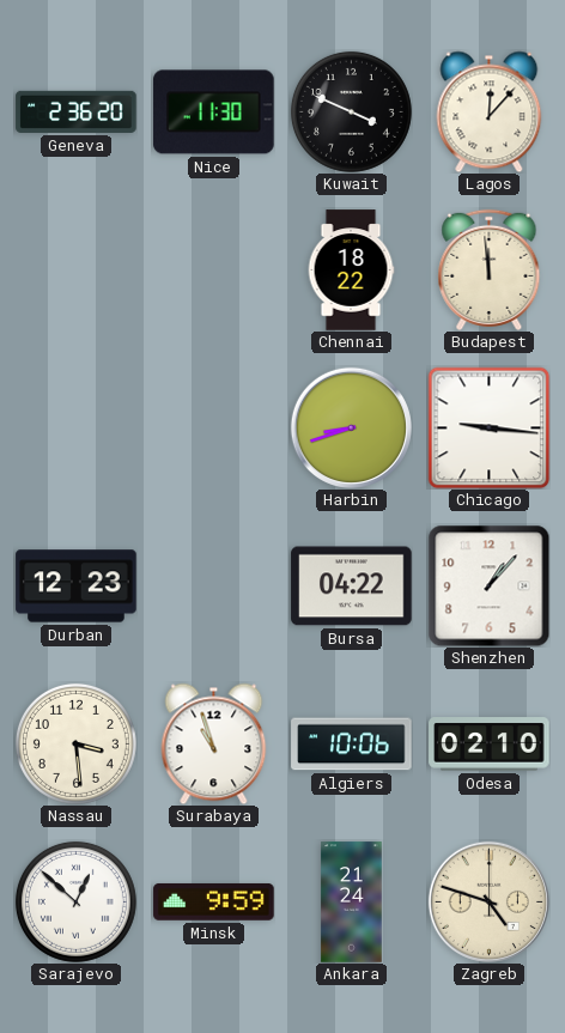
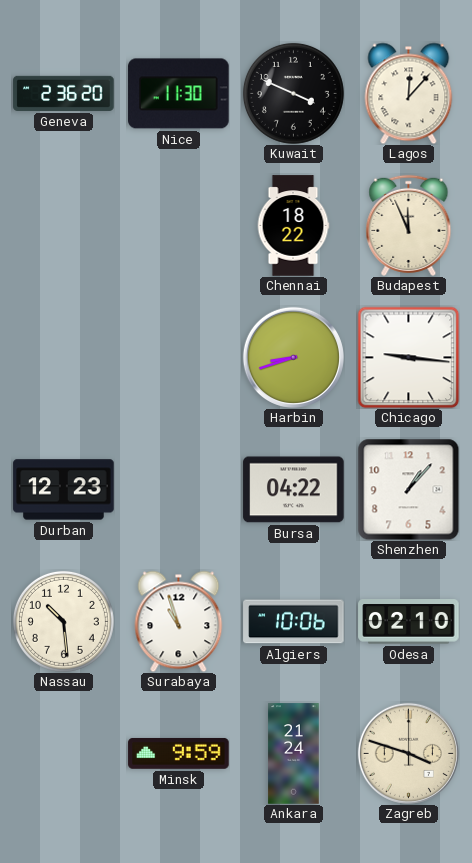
Budapest: 11:59 -> 11:56 (409, 225)
Nassau: 3:29 -> 10:29 (63, 621)
Sarajevo: 12:52 -> none (75, 901)
Zagreb: 4:48 -> 3:48 (408, 753)
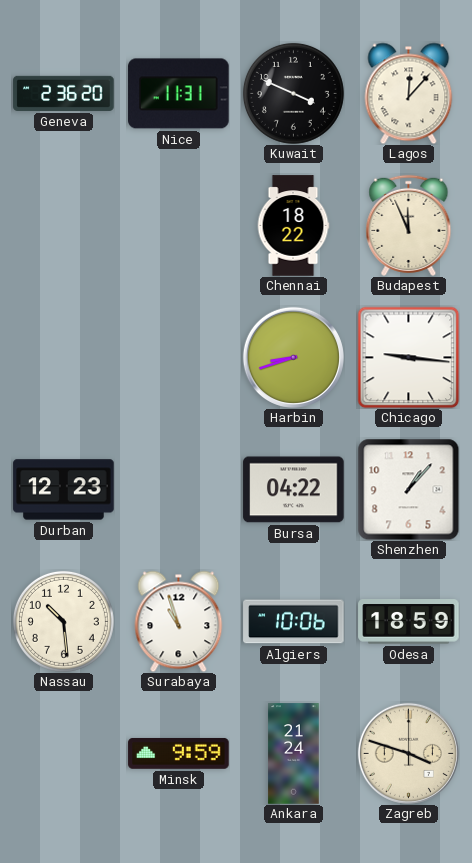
Nice: 11:30 -> 11:31 (179, 94)
Odesa: 02:10 -> 18:59 (409, 622)
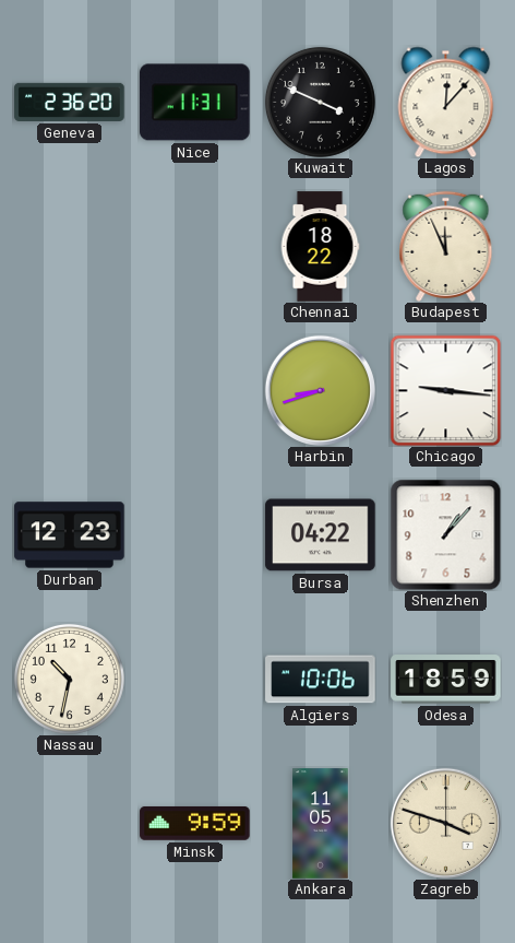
Nassau: 10:29 -> 10:32 (69, 679)
Surabaya: 10:57 -> none (179, 621)
Ankara: 21:24 -> 11:05 (321, 824)
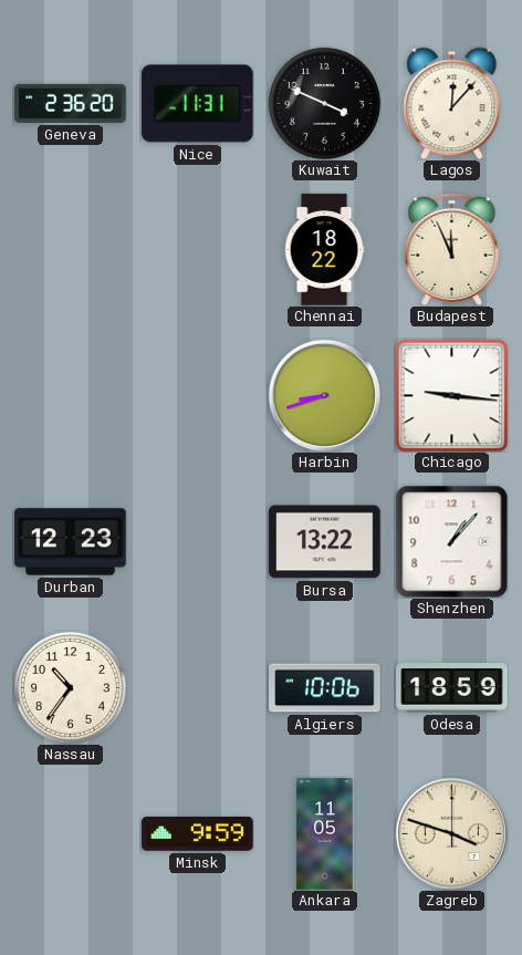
Bursa: 04:22 -> 13:22 (325, 542)
Nassau: 10:32 -> 10:36 (70, 687)
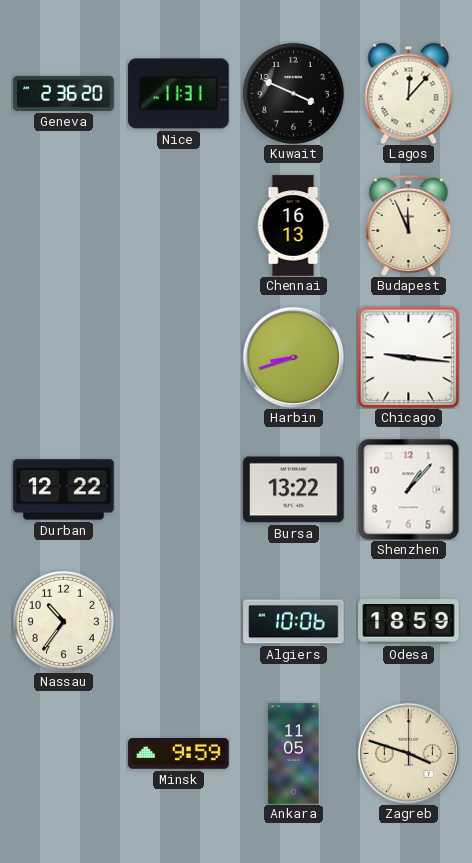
Chennai: 18:22 -> 16:13 (293, 226)
Durban: 12:23 -> 12:22 (64, 490)
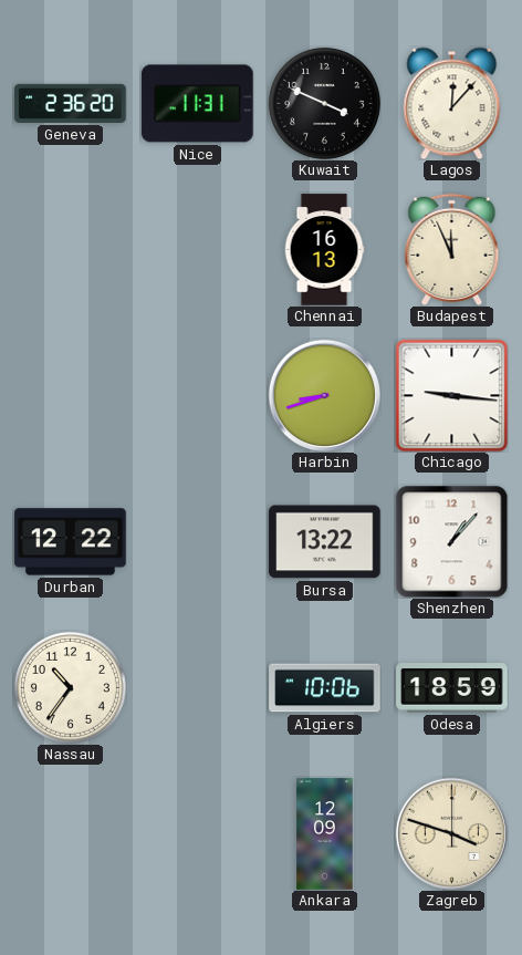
Minsk: 9:59 -> none (179, 753)
Ankara: 11:05 -> 12:09 (325, 834)
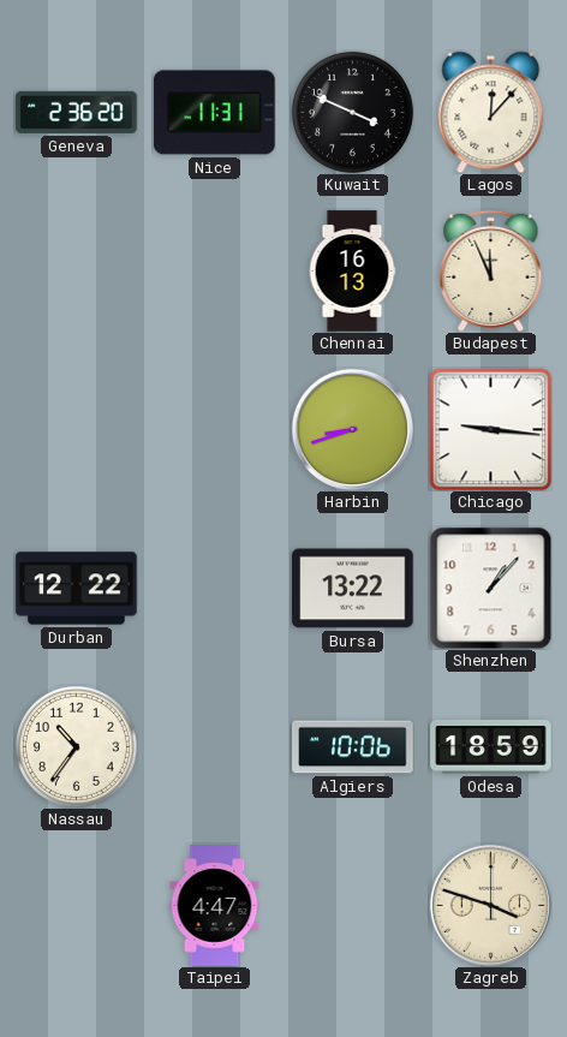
Taipei: none -> 4:47 (215, 906)
Ankara: 12:09 -> none (325, 834)
